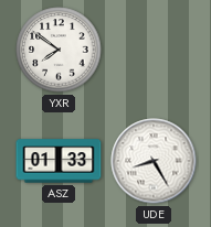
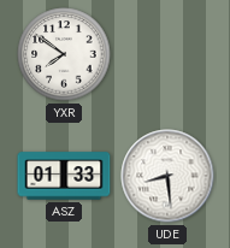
UDE: 8:25 -> 8:29 (167, 176)
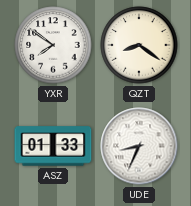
QZT: none -> 8:21 (139, 45)
UDE: 8:29 -> 8:34 (139, 146)
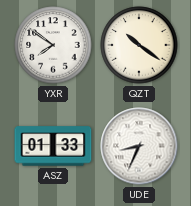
QZT: 8:21 -> 10:21 (139, 45)
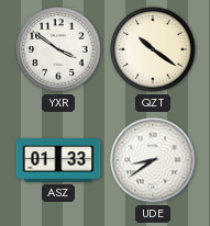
YXR: 7:51 -> 3:51 (58, 49)
UDE: 8:34 -> 8:39 (153, 160)
